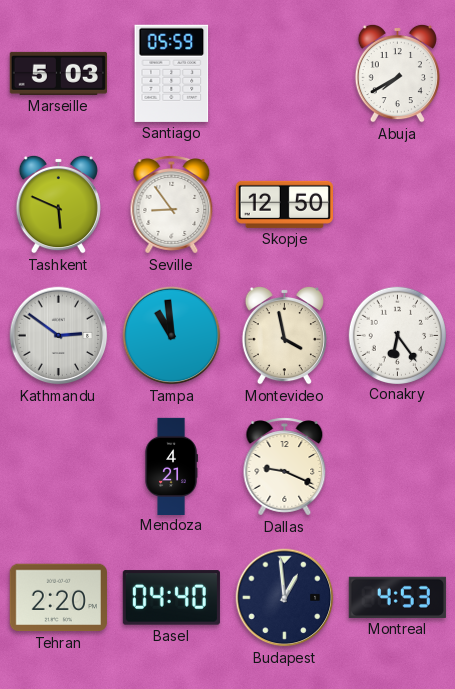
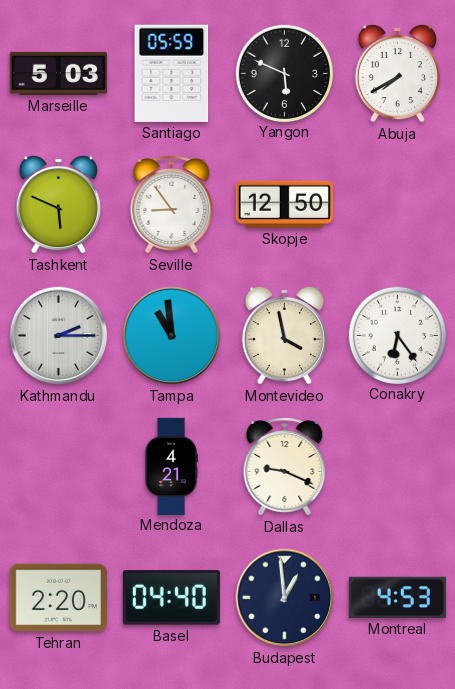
Yangon: none -> 5:49 (284, 73)
Kathmandu: 2:51 -> 2:15 (59, 336)
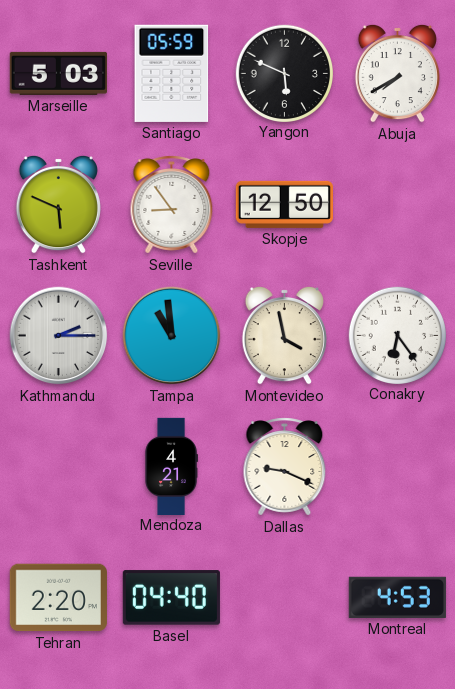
Budapest: 12:59 -> none (285, 598)
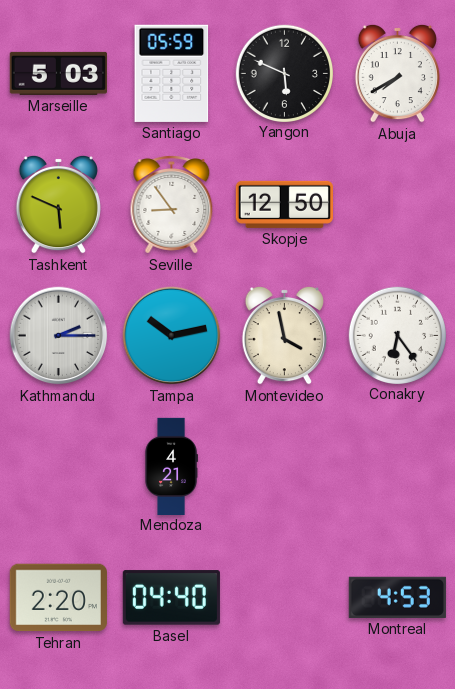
Tampa: 10:59 -> 10:13 (172, 336)
Dallas: 9:19 -> none (285, 467)
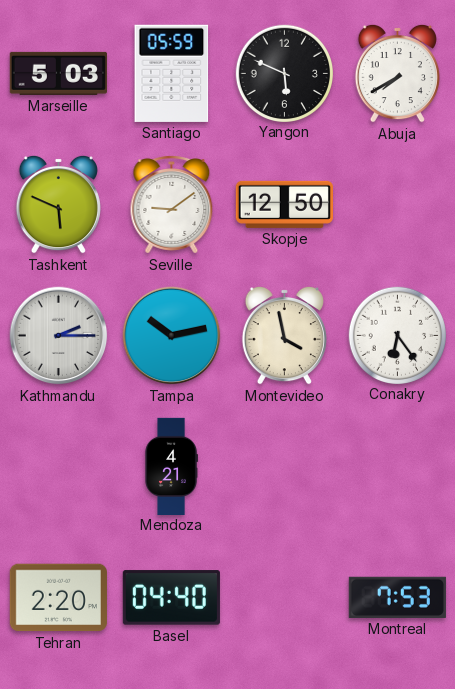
Seville: 8:54 -> 9:09 (172, 205)
Montreal: 4:53 -> 7:53 (397, 597)
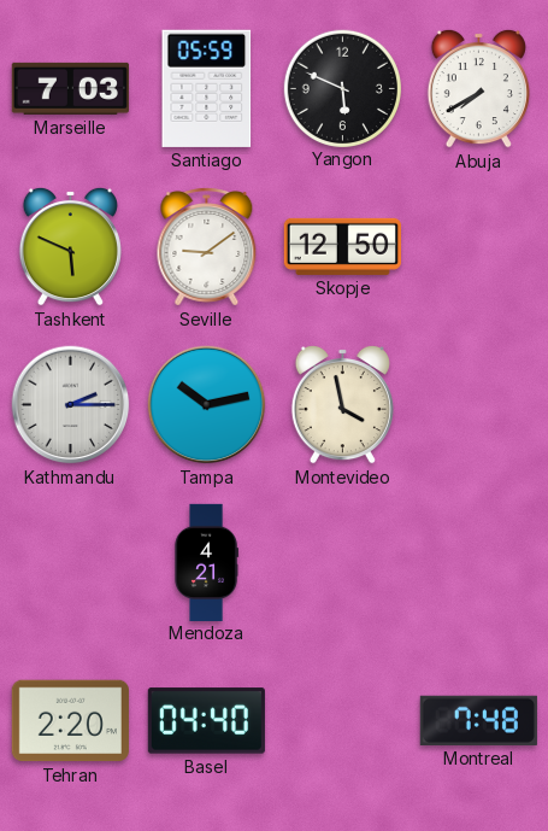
Marseille: 5:03 -> 7:03 (70, 88)
Conakry: 6:24 -> none (397, 335)
Montreal: 7:53 -> 7:48 (478, 720)
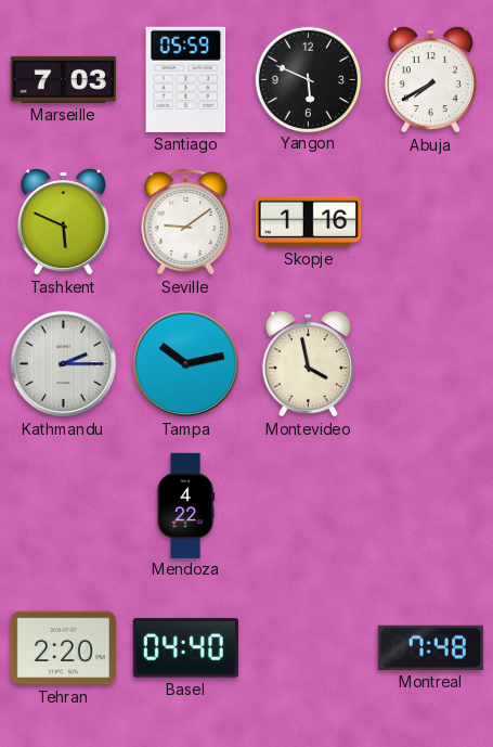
Skopje: 12:50 -> 1:16 (308, 221)
Mendoza: 4:21 -> 4:22 (185, 505)
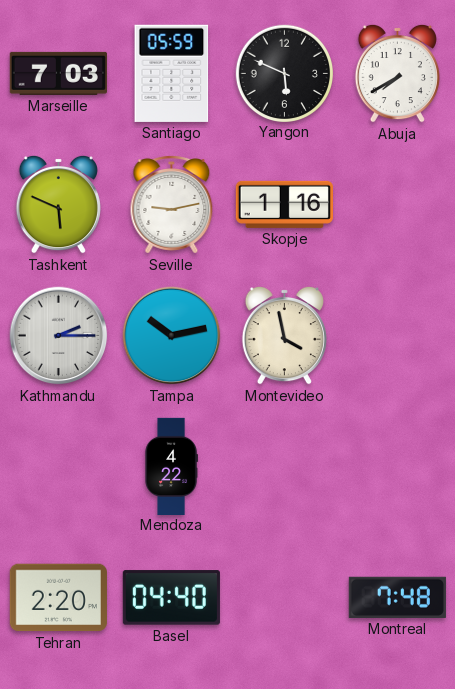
Seville: 9:09 -> 9:13 (172, 205)
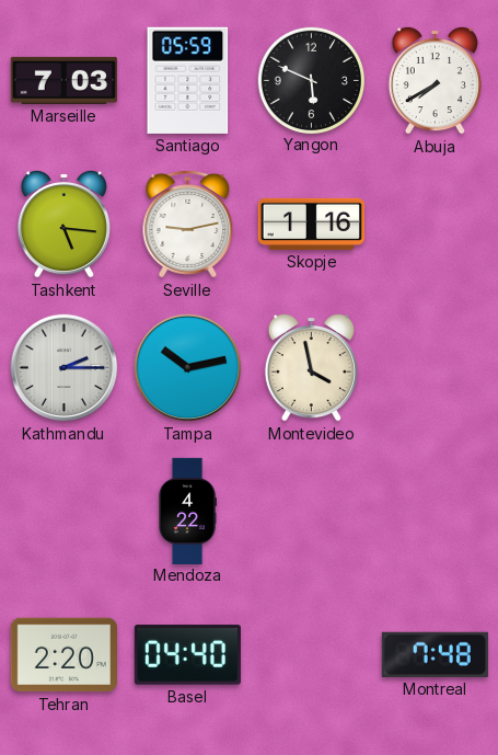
Tashkent: 5:49 -> 5:16 (63, 224)
